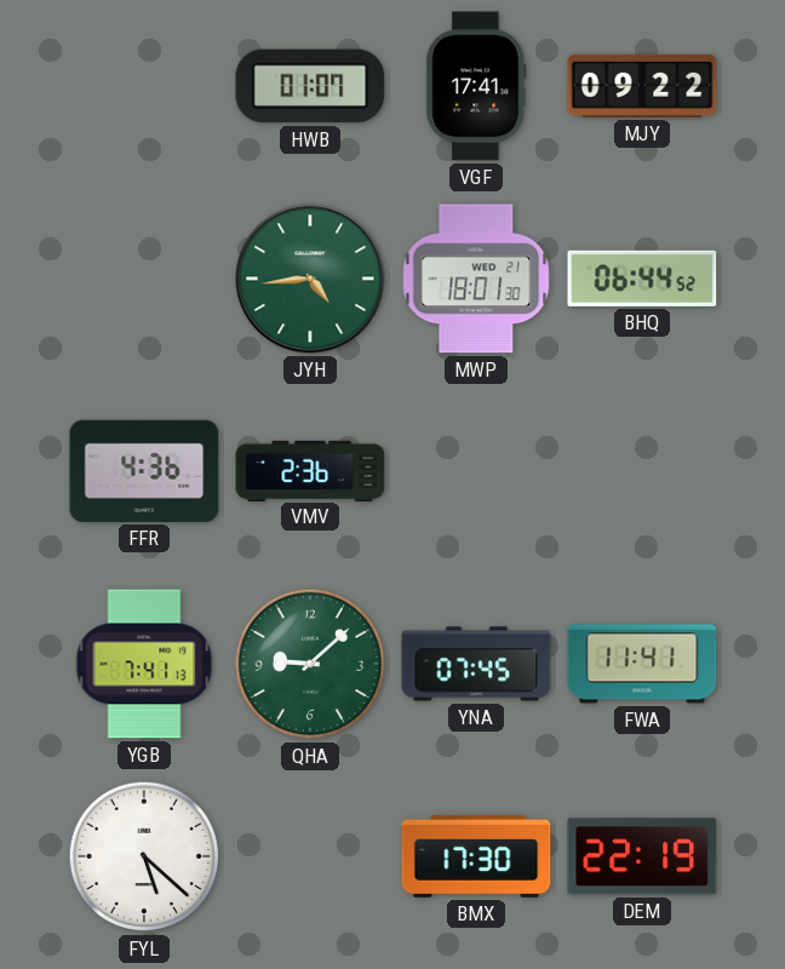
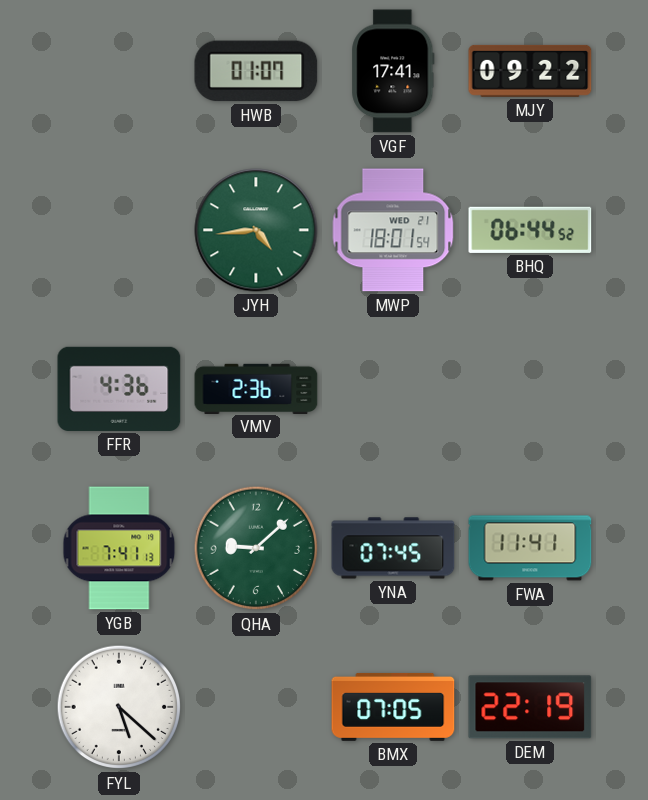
MWP: 18:01:30 -> 18:01:54 (393, 230)
BMX: 17:30 -> 07:05 (393, 707)
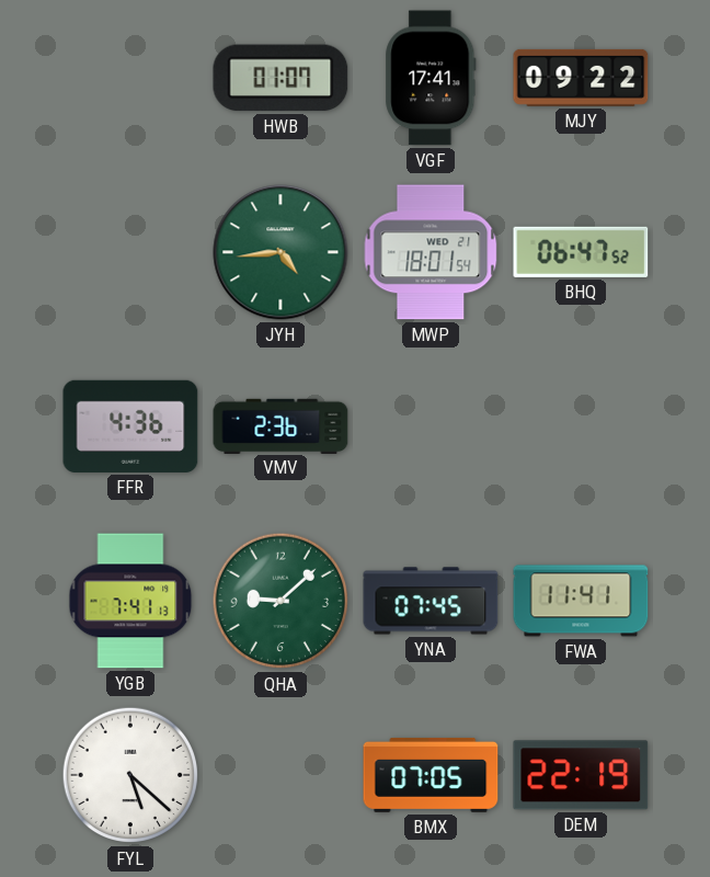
BHQ: 06:44 -> 06:47 (581, 252)
